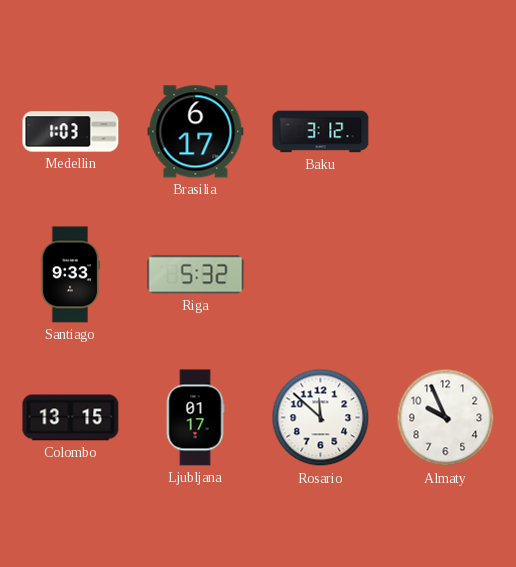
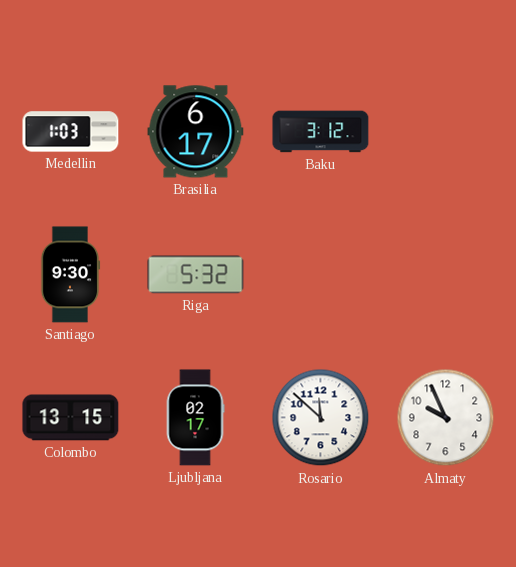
Santiago: 9:33 -> 9:30 (70, 275)
Ljubljana: 01:17 -> 02:17 (195, 418)
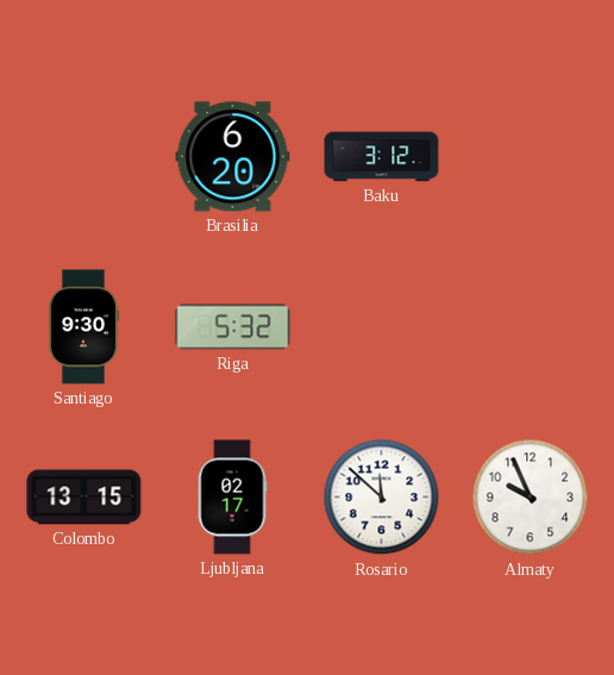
Medellin: 1:03 -> none (71, 132)
Brasilia: 6:17 -> 6:20 (233, 157)
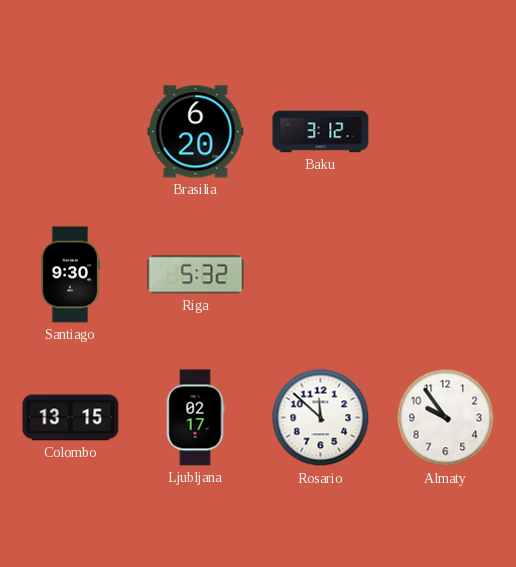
Almaty: 9:56 -> 9:54 (446, 418)
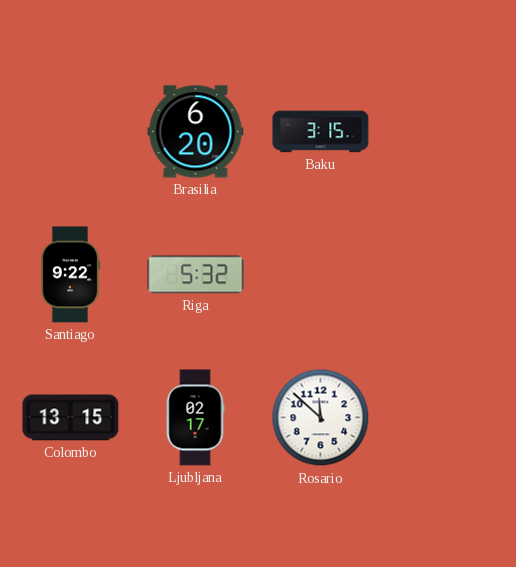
Baku: 3:12 -> 3:15 (321, 132)
Santiago: 9:30 -> 9:22 (70, 275)
Almaty: 9:54 -> none (446, 418)
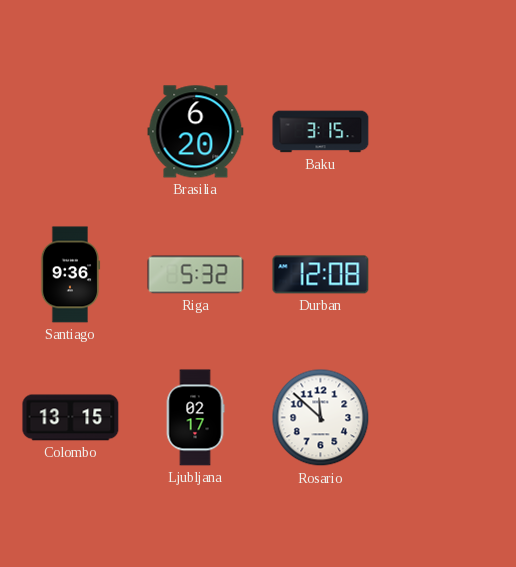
Santiago: 9:22 -> 9:36 (70, 275)
Durban: none -> 12:08 (321, 275)
